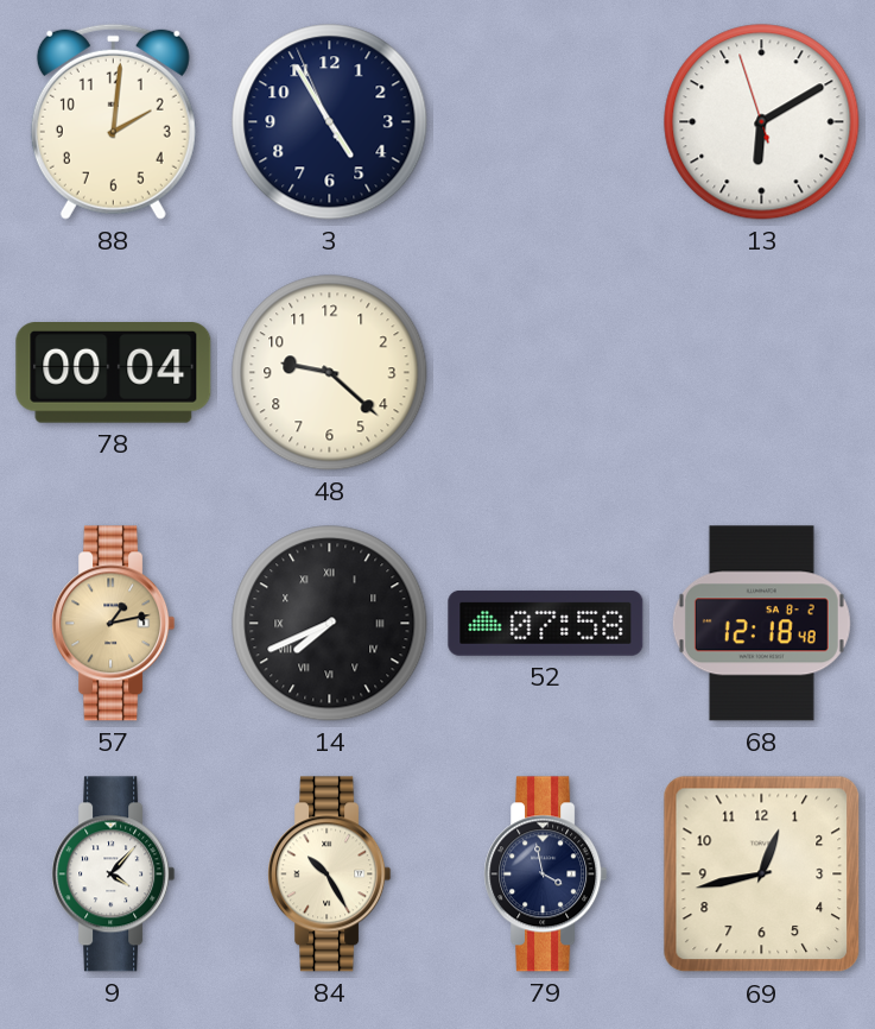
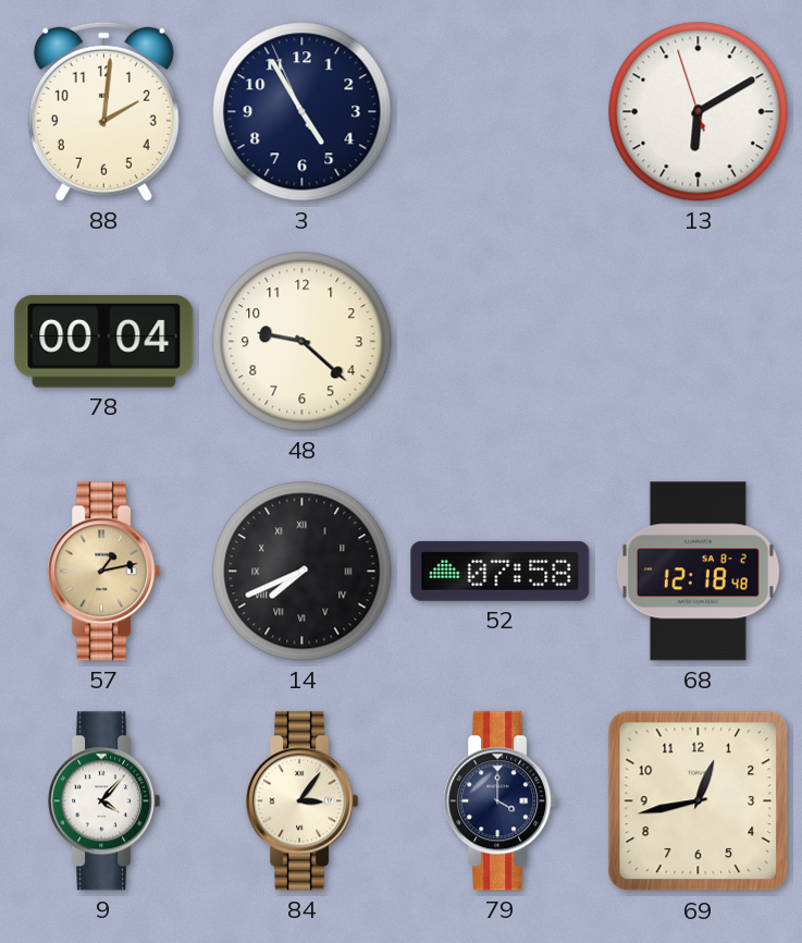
84: 10:25 -> 3:06 (303, 801)
79: 3:58 -> 4:00 (501, 801)
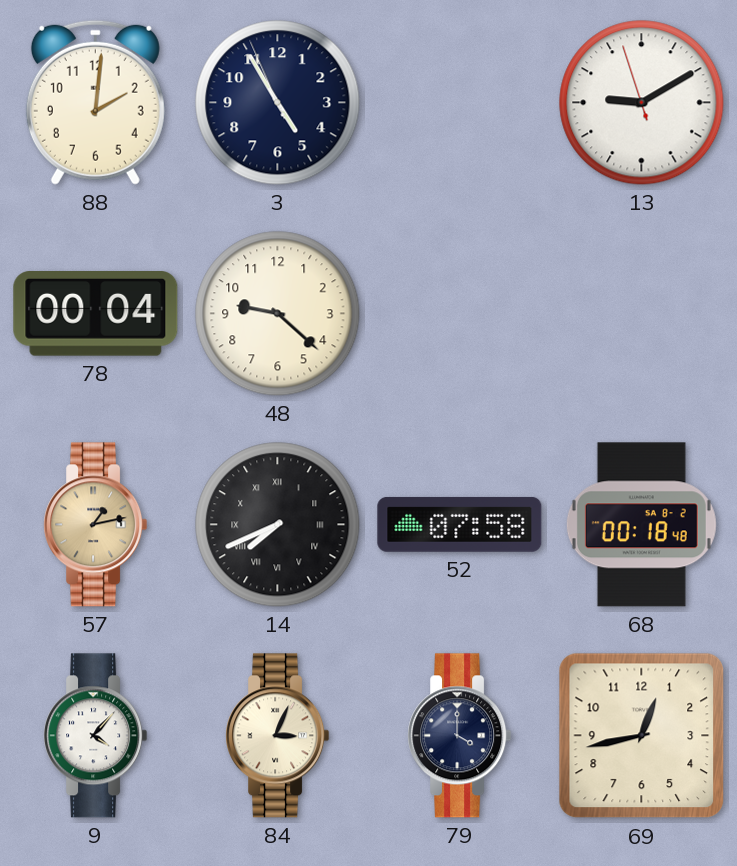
13: 6:09 -> 9:09 (642, 103)
68: 12:18 -> 00:18 (641, 525)
84: 3:06 -> 3:04 (278, 736)
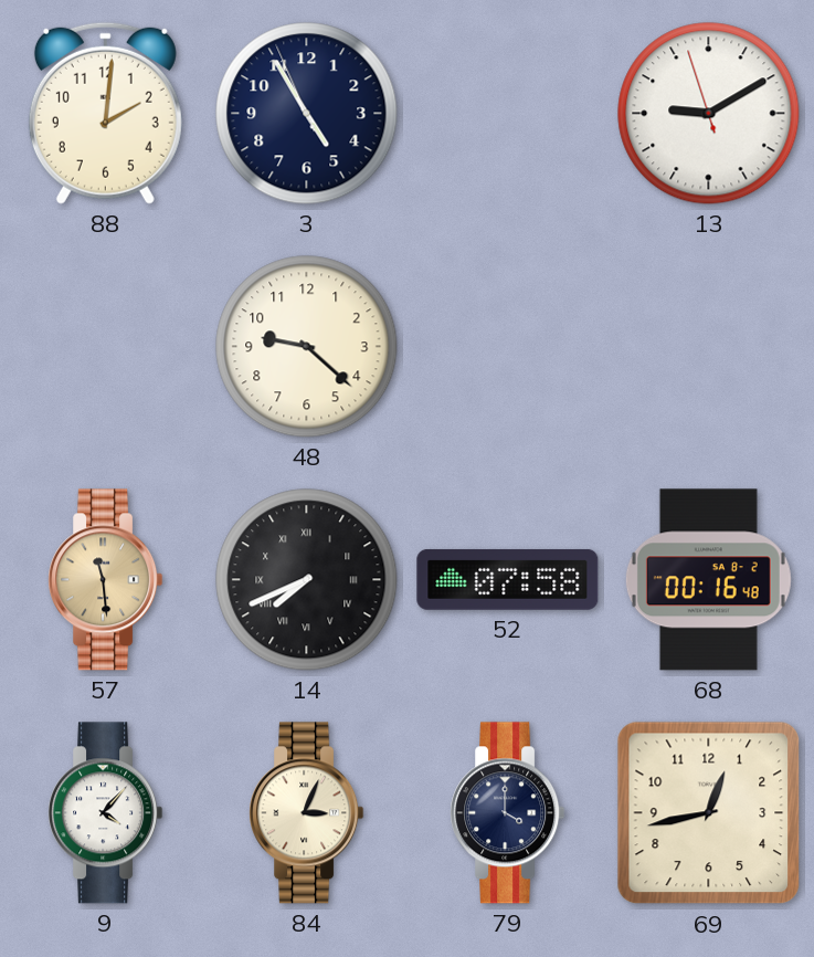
78: 00:04 -> none (96, 314)
57: 1:13 -> 11:29 (106, 580)
68: 00:18 -> 00:16 (708, 580)
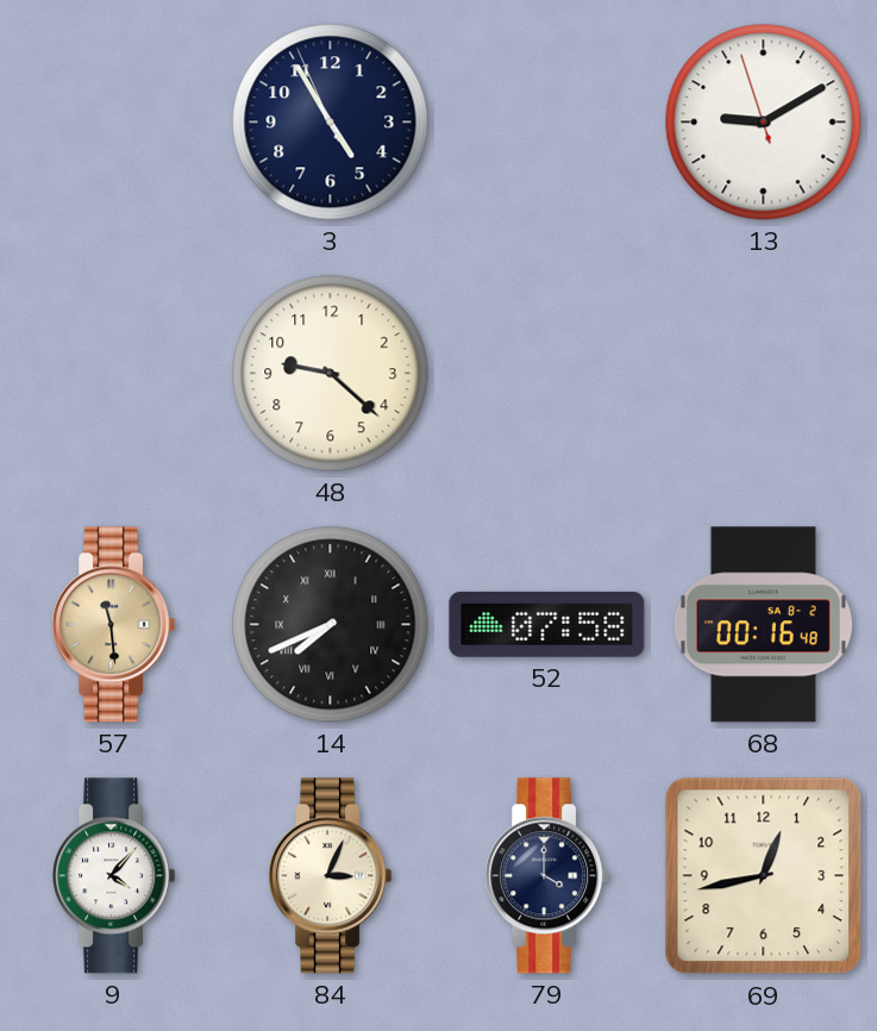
88: 2:01 -> none (105, 113)
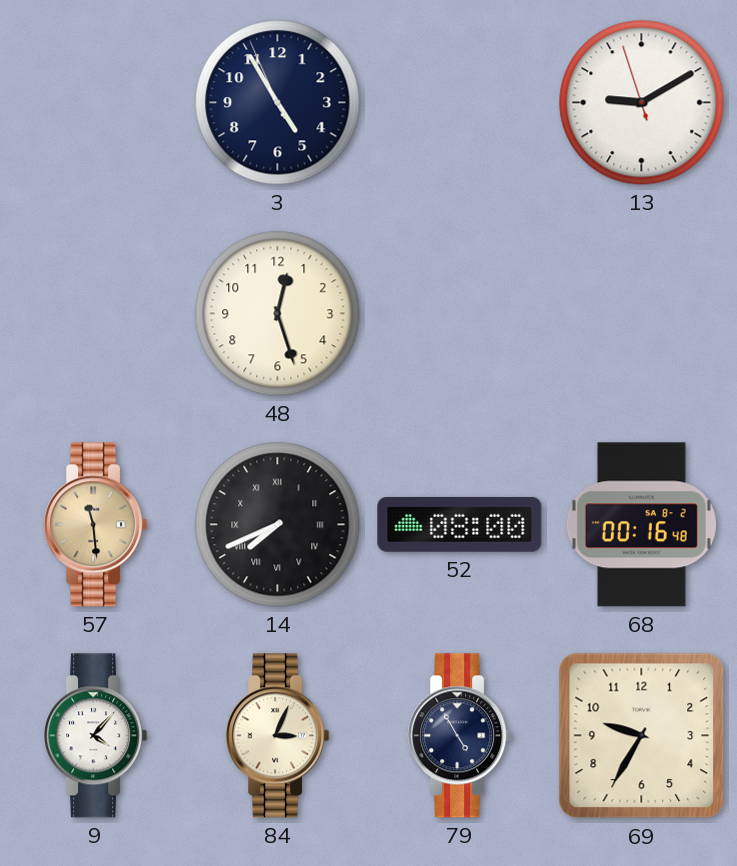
48: 9:22 -> 12:27 (278, 314)
52: 07:58 -> 08:00 (460, 524)
79: 4:00 -> 4:55 (460, 736)
69: 12:43 -> 9:35 (642, 736)
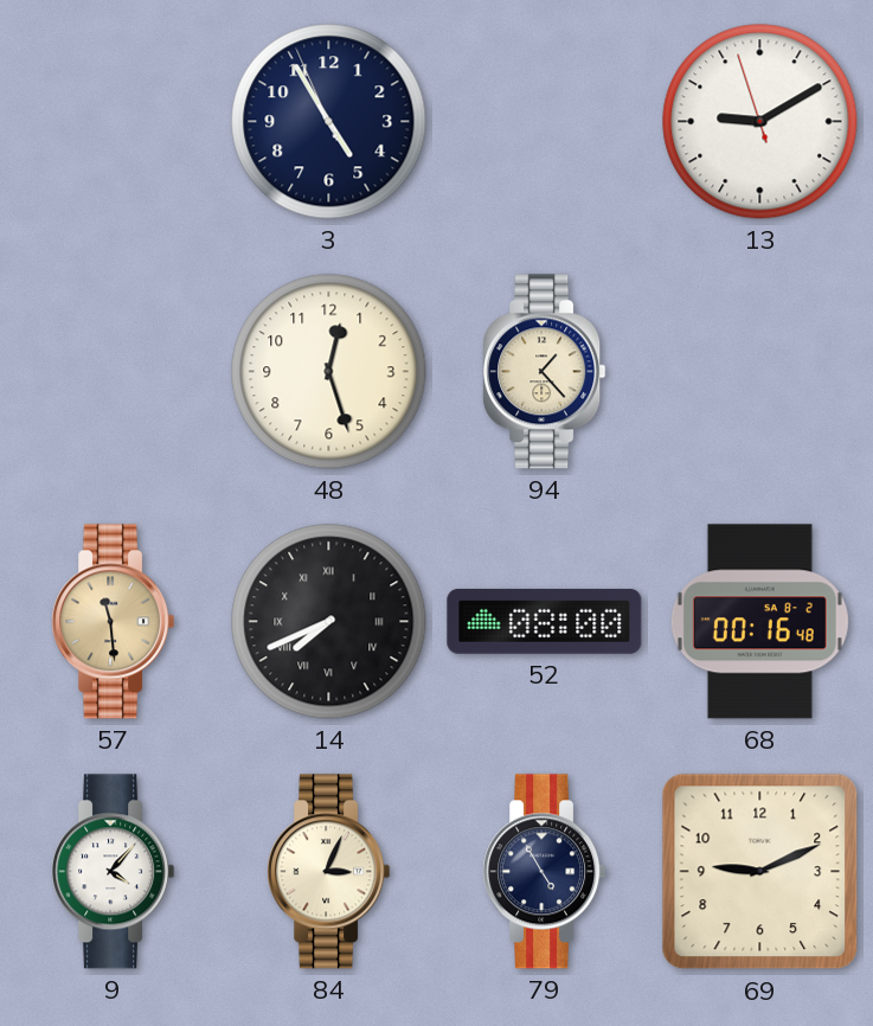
94: none -> 1:23 (545, 372)
69: 9:35 -> 9:11 (760, 872)
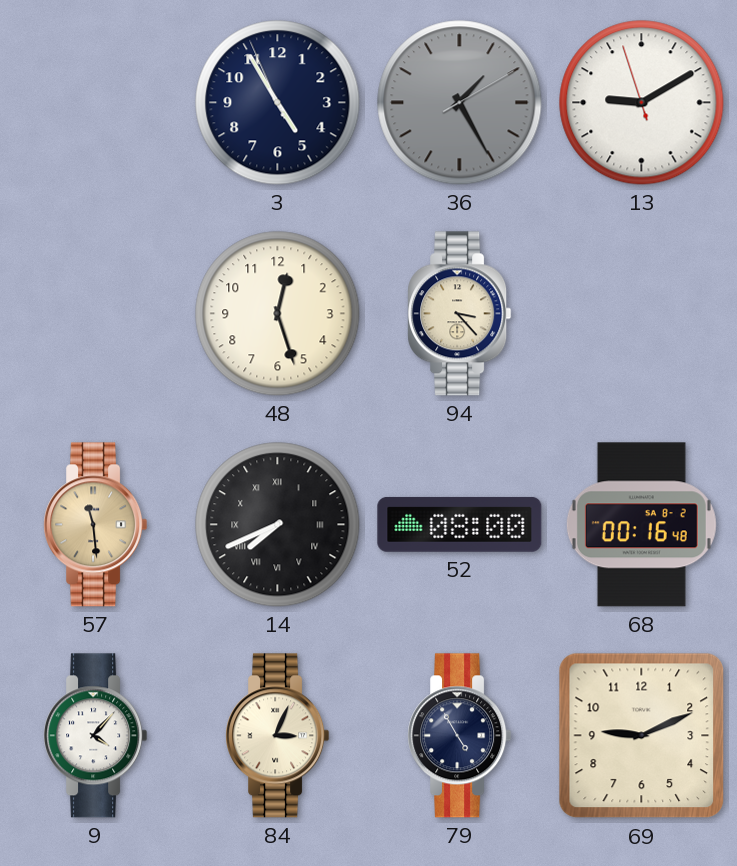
36: none -> 1:25 (460, 103)
94: 1:23 -> 3:23 (460, 314)
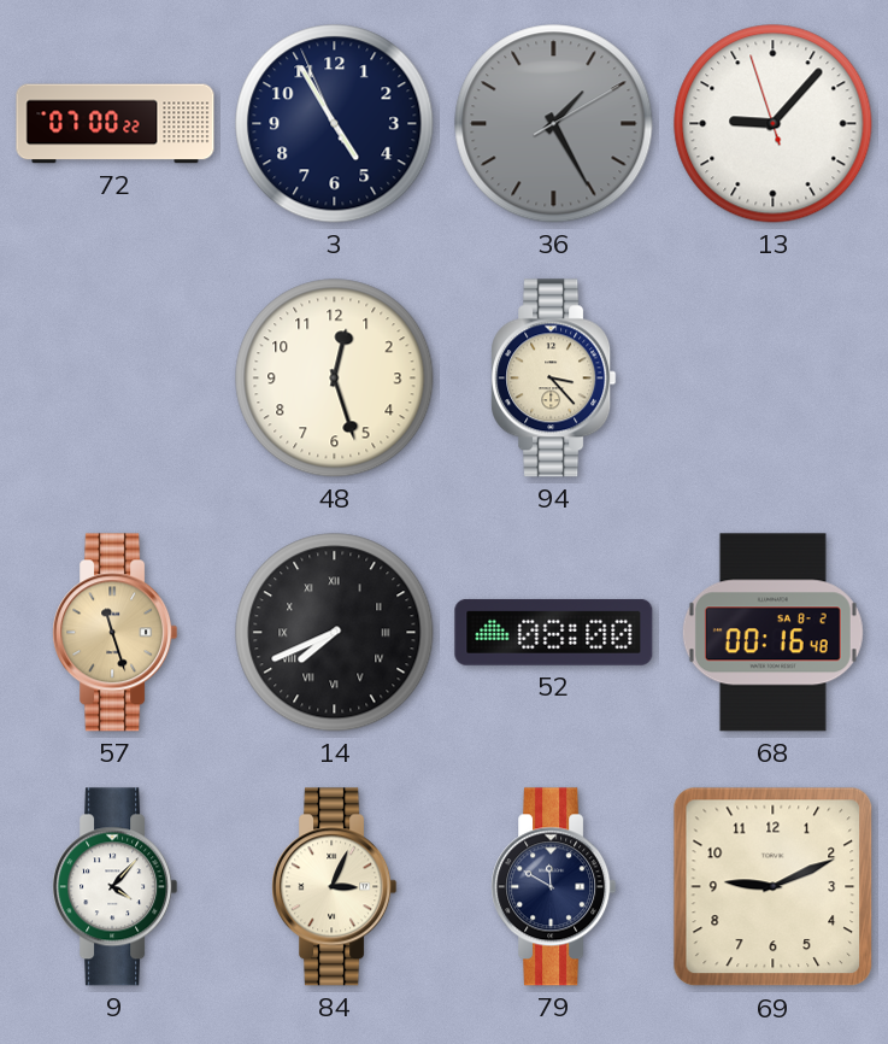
72: none -> 07:00 (116, 124)
13: 9:09 -> 9:06 (774, 124)
57: 11:29 -> 11:27 (116, 633)
79: 4:55 -> 11:50 (554, 887)
